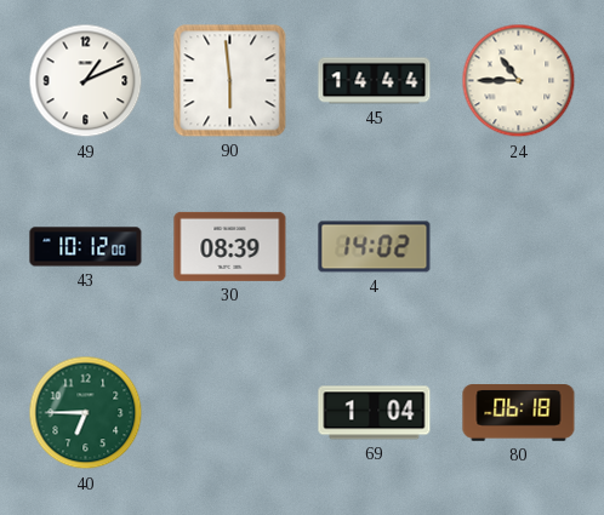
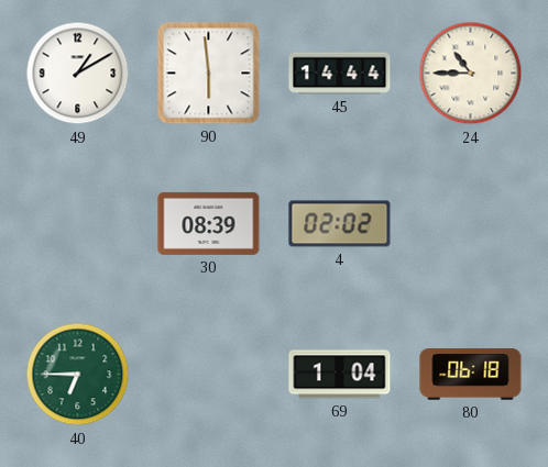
49: 1:11 -> 1:10 (78, 74)
43: 10:12 -> none (86, 247)
4: 14:02 -> 02:02 (340, 224)
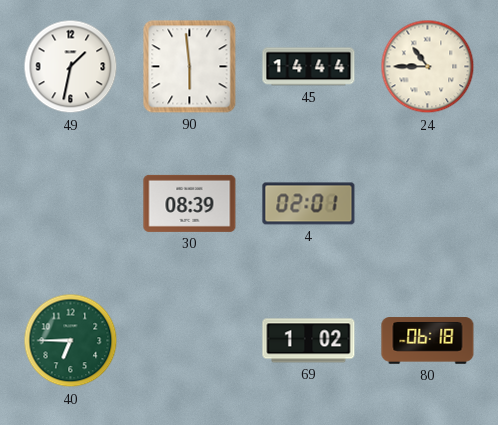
49: 1:10 -> 1:32 (71, 67)
4: 02:02 -> 02:01 (309, 204)
69: 1:04 -> 1:02 (309, 341)
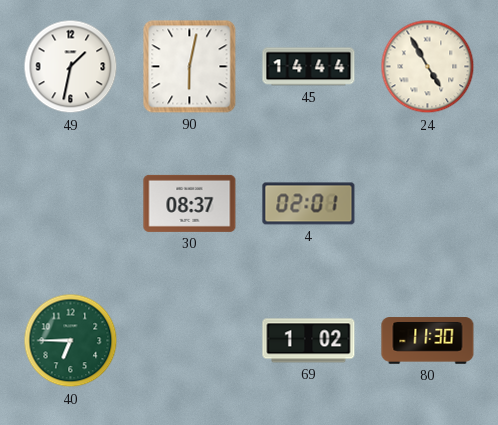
90: 5:59 -> 6:02 (190, 67)
24: 10:45 -> 4:55 (428, 67)
30: 08:39 -> 08:37 (190, 203)
80: 06:18 -> 11:30 (428, 341)
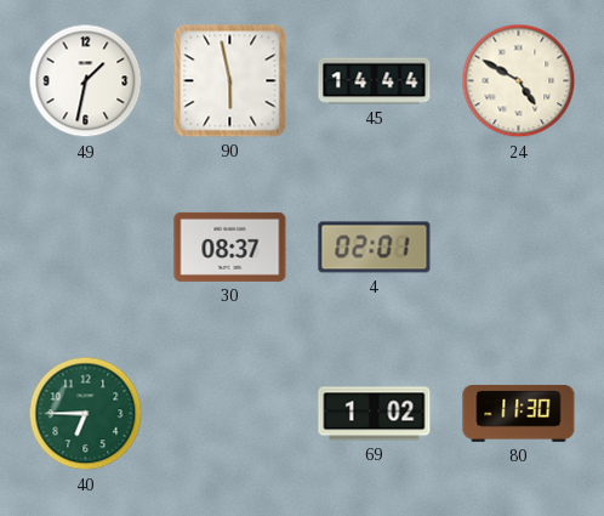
90: 6:02 -> 5:58 (230, 81)
24: 4:55 -> 4:50 (519, 81)
